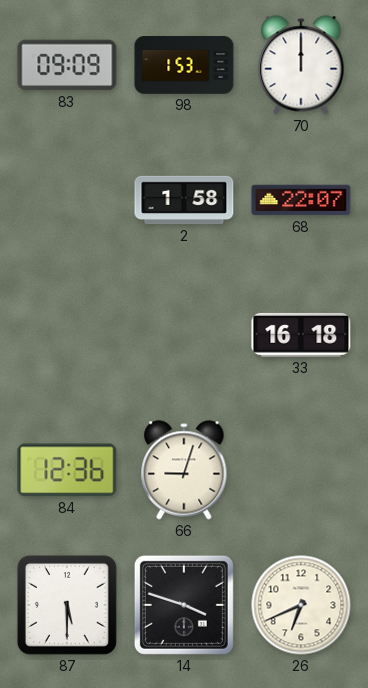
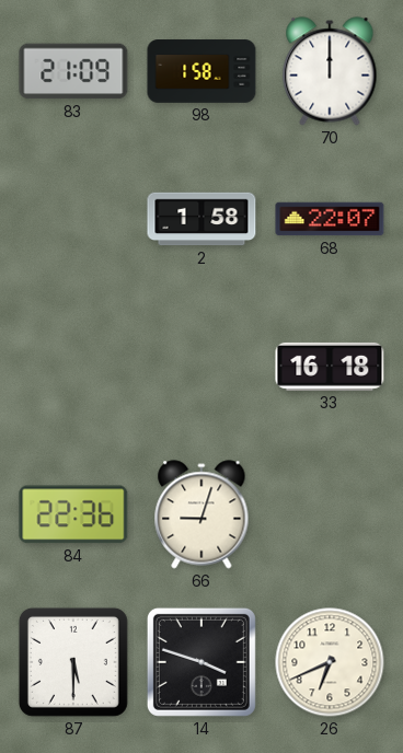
83: 09:09 -> 21:09 (73, 71)
98: 1:53 -> 1:58 (201, 71)
84: 12:36 -> 22:36 (73, 514)
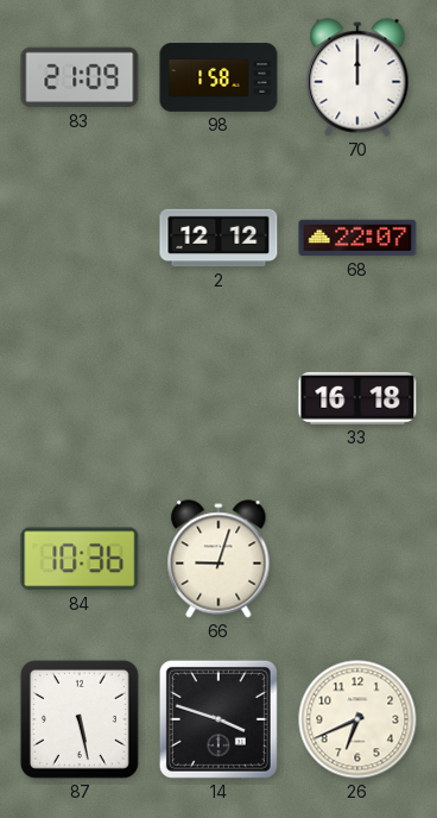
2: 1:58 -> 12:12 (218, 238)
84: 22:36 -> 10:36 (80, 559)
87: 5:30 -> 5:28 (80, 719)
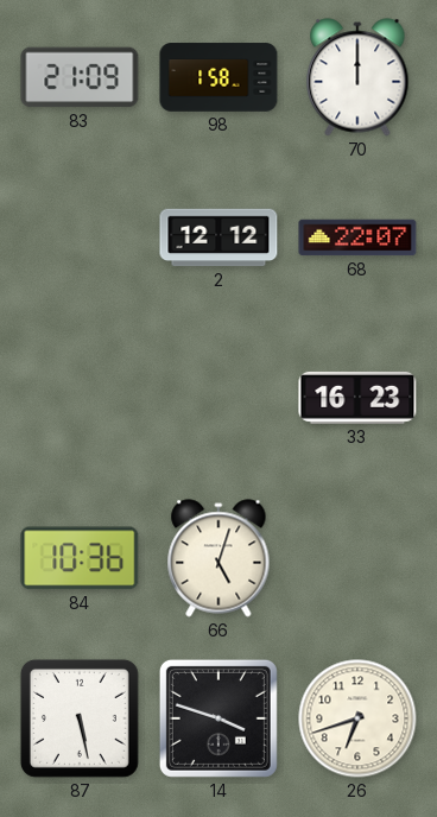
33: 16:18 -> 16:23 (357, 398)
66: 9:03 -> 5:03 (218, 558)
26: 6:41 -> 6:42 (357, 718)
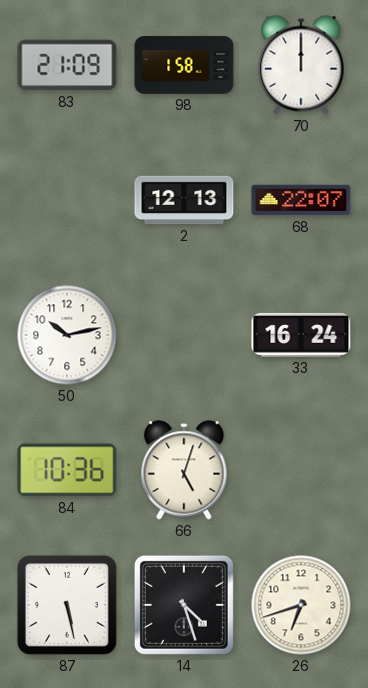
2: 12:12 -> 12:13 (184, 200)
50: none -> 10:13 (67, 335)
33: 16:23 -> 16:24 (301, 335)
14: 3:48 -> 4:27 (184, 605)
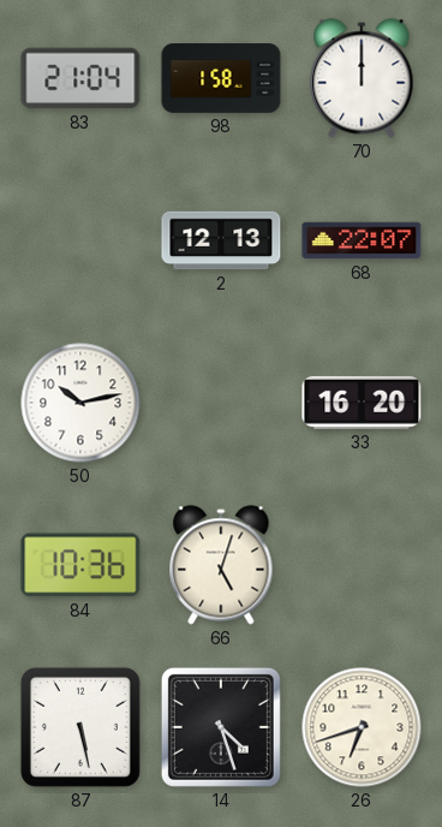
83: 21:09 -> 21:04 (80, 78)
33: 16:24 -> 16:20 (362, 403)
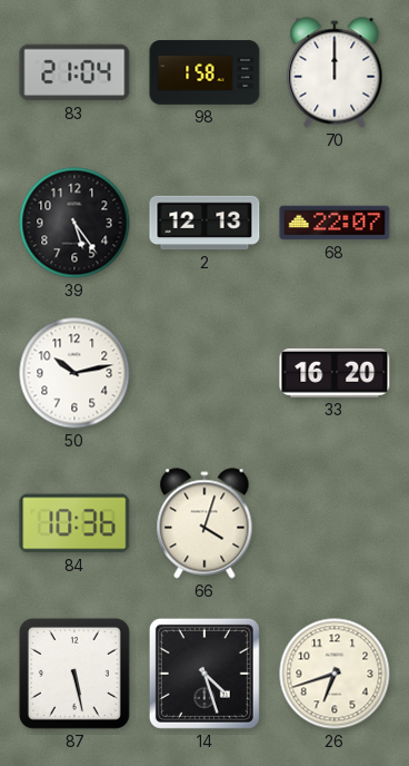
39: none -> 5:24 (74, 223)
66: 5:03 -> 4:03 (205, 523)
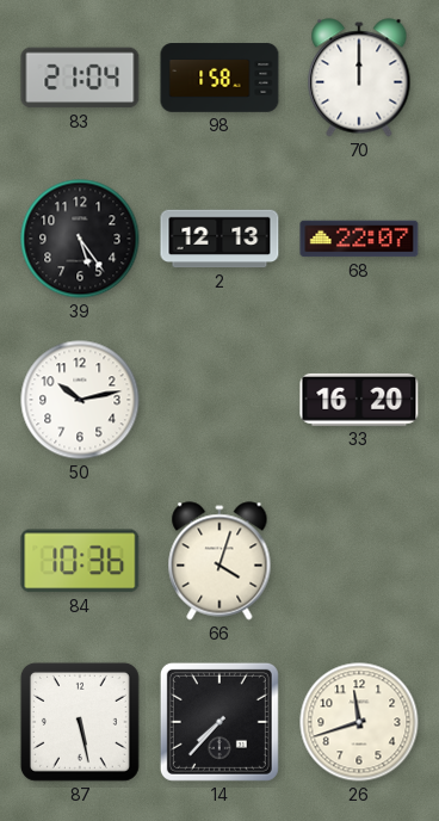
14: 4:27 -> 7:37 (219, 722)
26: 6:42 -> 11:42 (359, 722)
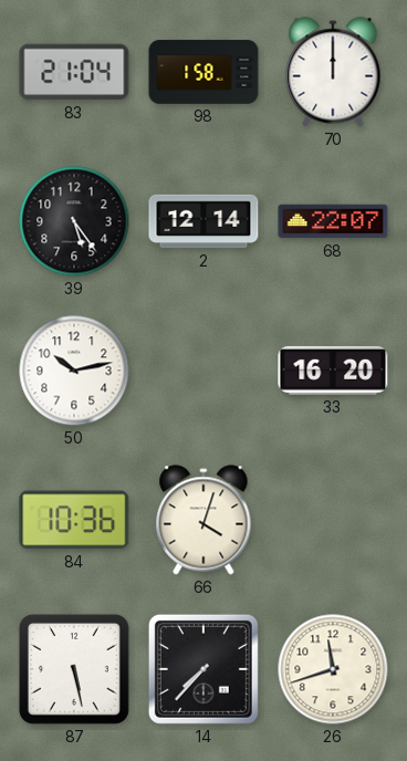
2: 12:13 -> 12:14 (203, 221)
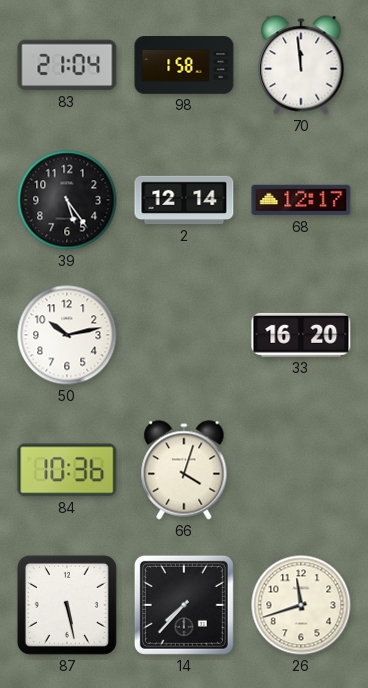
70: 12:00 -> 11:59 (301, 65)
68: 22:07 -> 12:17 (301, 200)
